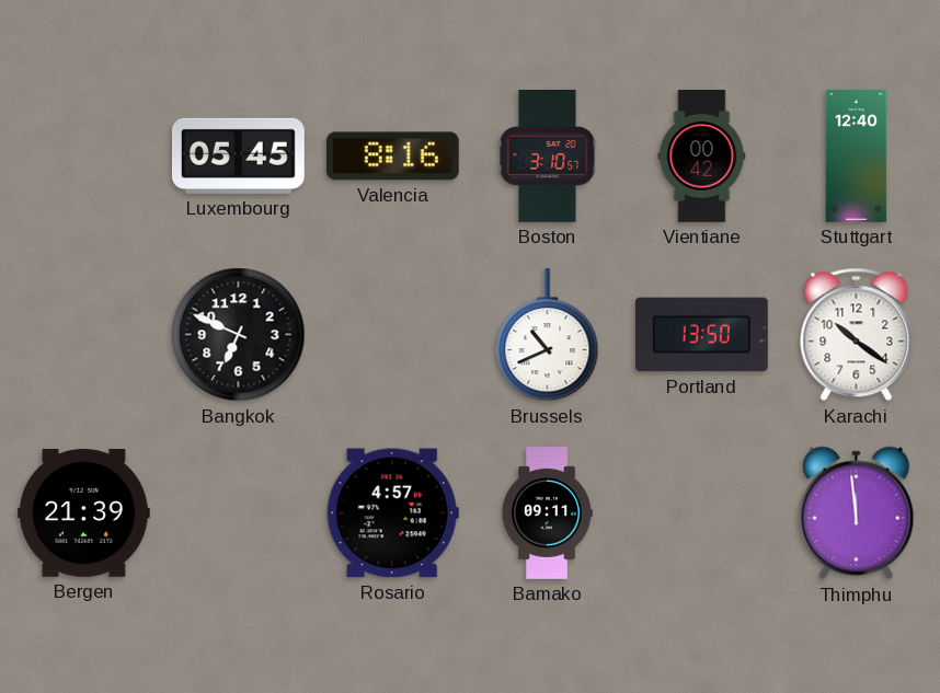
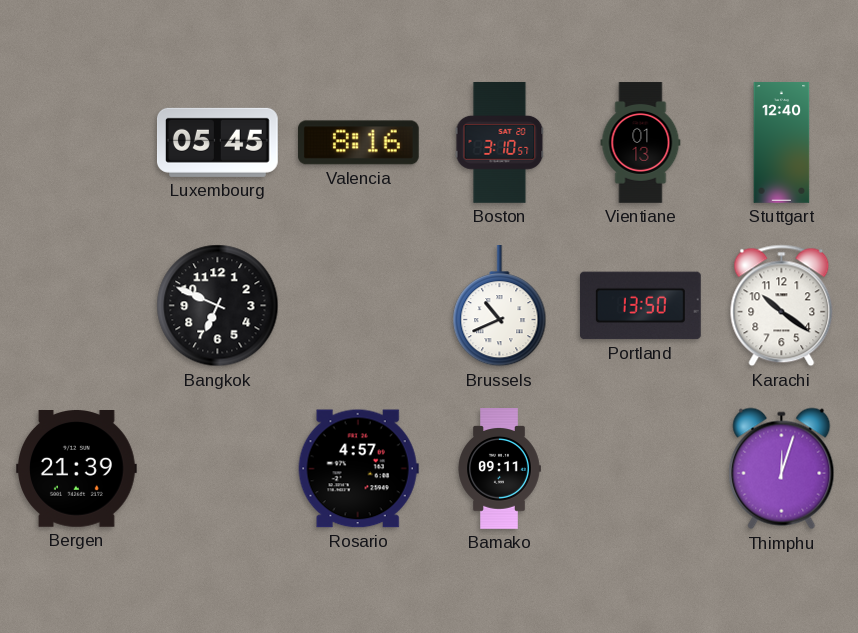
Vientiane: 00:42 -> 01:13 (641, 143)
Thimphu: 11:59 -> 12:03 (782, 469)
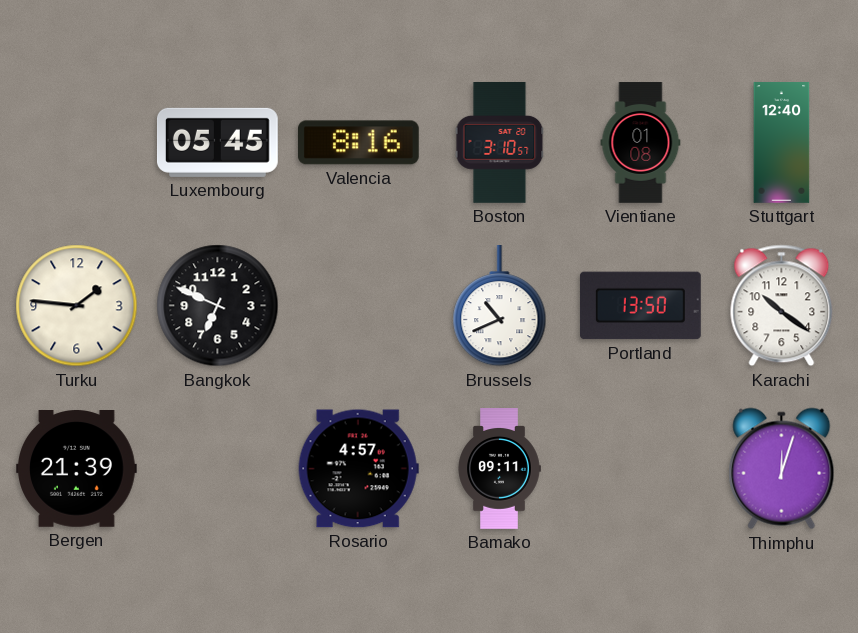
Vientiane: 01:13 -> 01:08 (641, 143)
Turku: none -> 1:46 (77, 306)
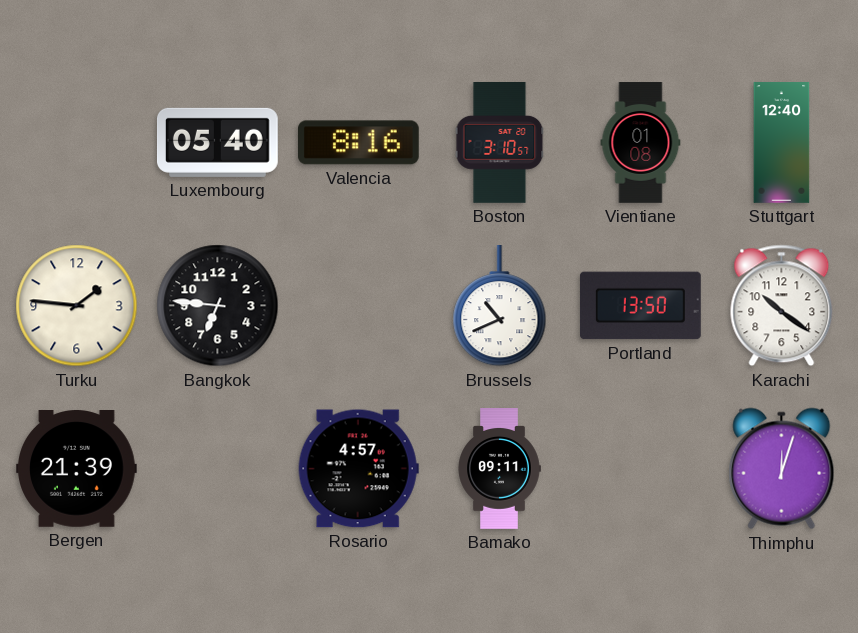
Luxembourg: 05:45 -> 05:40 (218, 142)
Bangkok: 6:49 -> 6:46 (218, 306)
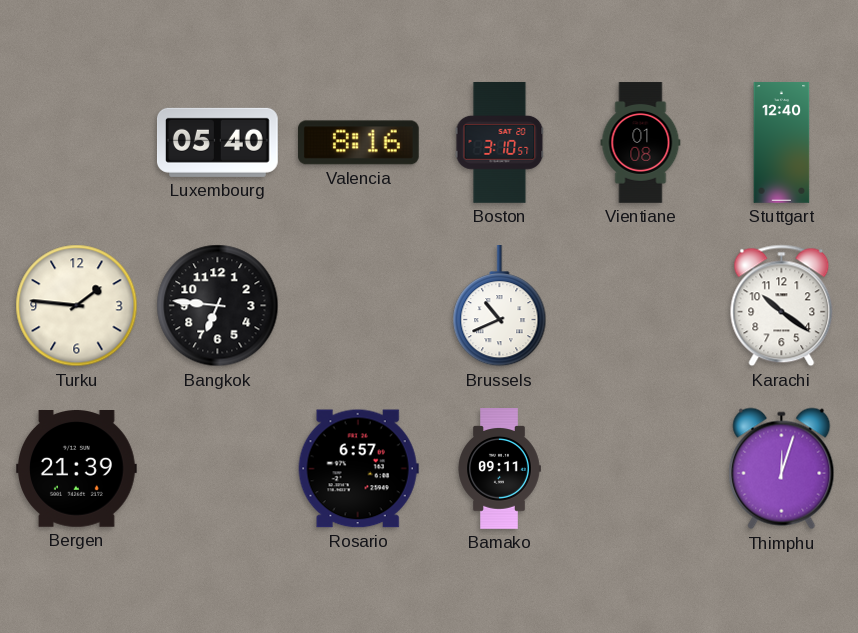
Portland: 13:50 -> none (640, 306)
Rosario: 4:57 -> 6:57 (358, 469)
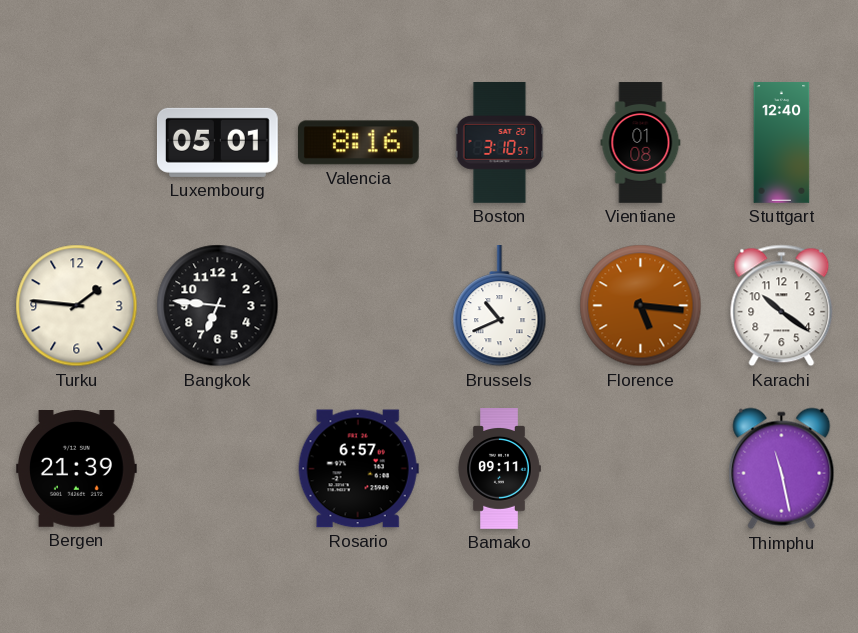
Luxembourg: 05:40 -> 05:01 (218, 142)
Florence: none -> 5:16 (641, 306)
Thimphu: 12:03 -> 11:28 (782, 469)
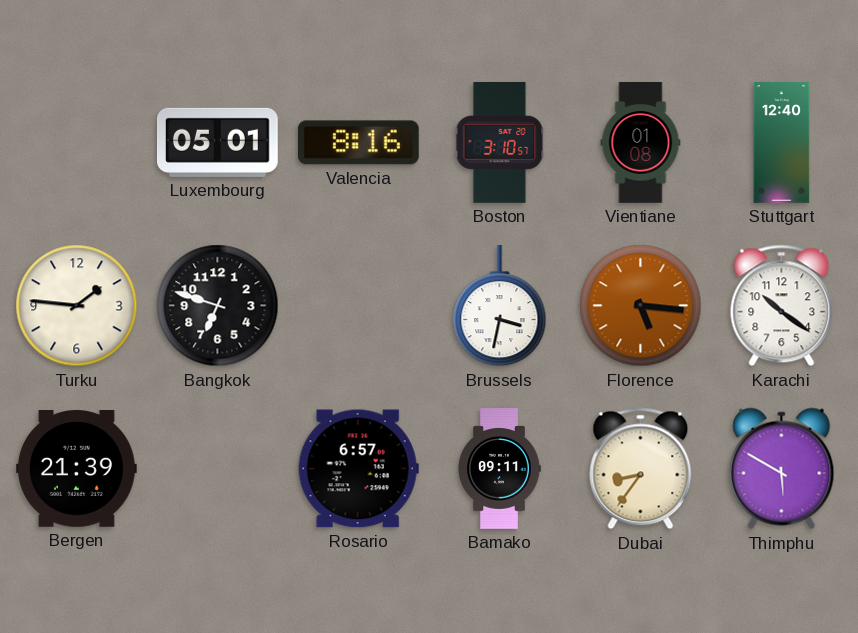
Bangkok: 6:46 -> 6:48 (218, 306)
Brussels: 10:41 -> 3:32 (500, 307)
Dubai: none -> 8:36 (641, 469)
Thimphu: 11:28 -> 5:50 (782, 469)
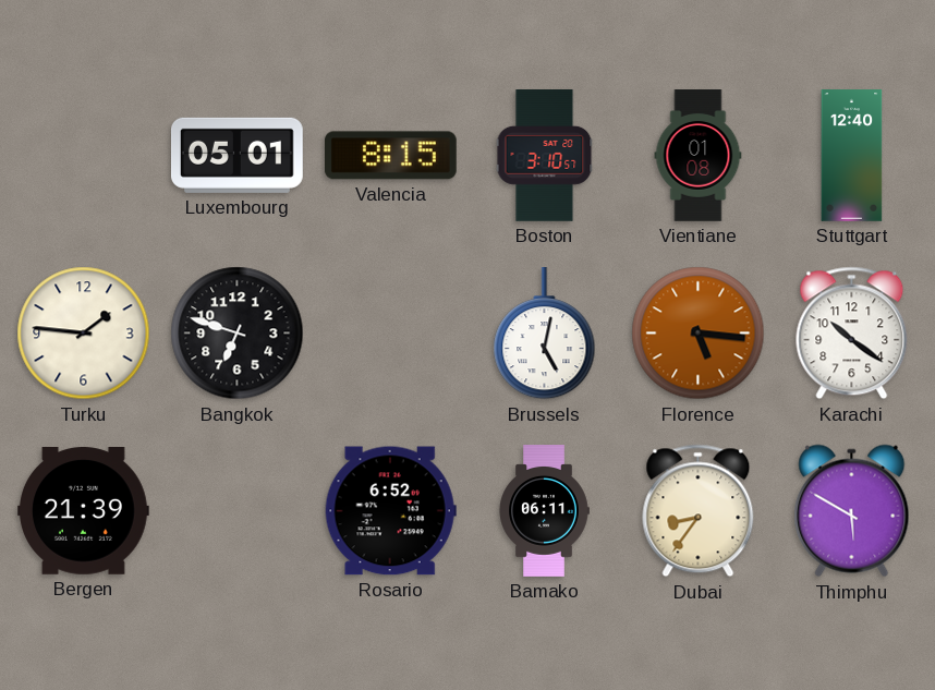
Valencia: 8:16 -> 8:15 (390, 156)
Brussels: 3:32 -> 5:02 (545, 335)
Rosario: 6:57 -> 6:52 (390, 511)
Bamako: 09:11 -> 06:11 (544, 511)
